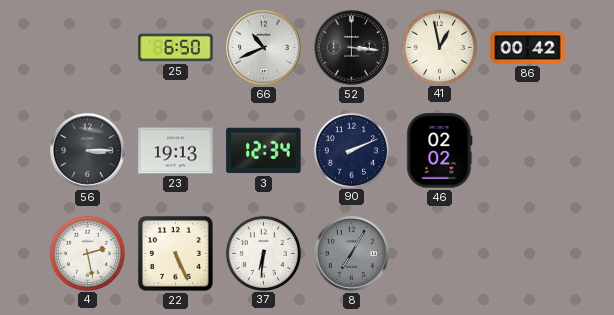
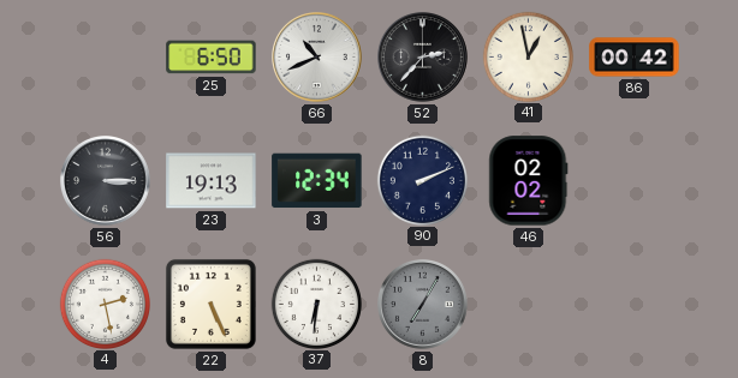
52: 3:16 -> 2:37 (423, 58)
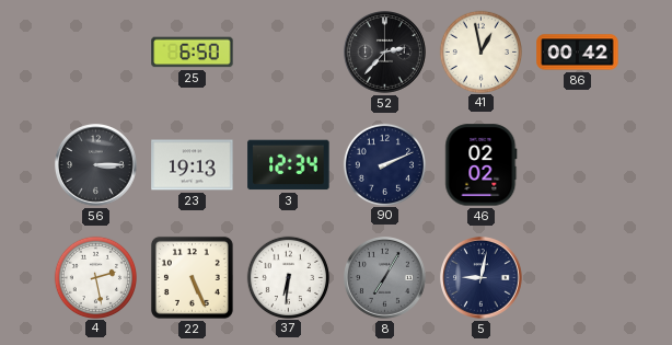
66: 10:41 -> none (317, 58)
5: none -> 9:02 (482, 278)
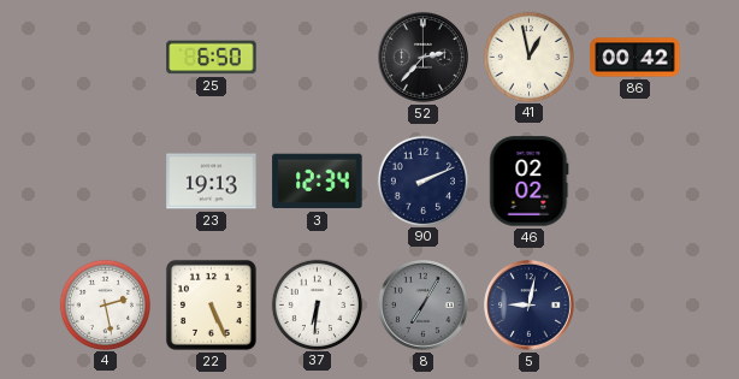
56: 3:15 -> none (96, 165)
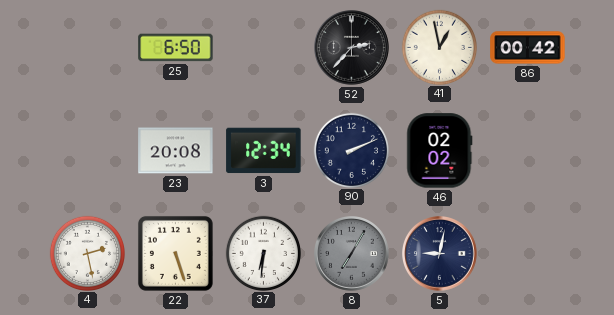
23: 19:13 -> 20:08 (176, 151)
22: 5:26 -> 5:27 (175, 253)
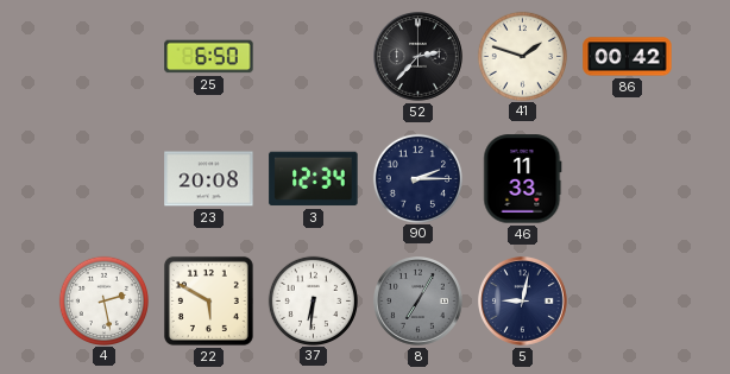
41: 12:58 -> 1:48 (522, 56)
90: 2:11 -> 2:15 (417, 178)
46: 02:02 -> 11:33 (523, 179)
22: 5:27 -> 5:50 (208, 300)
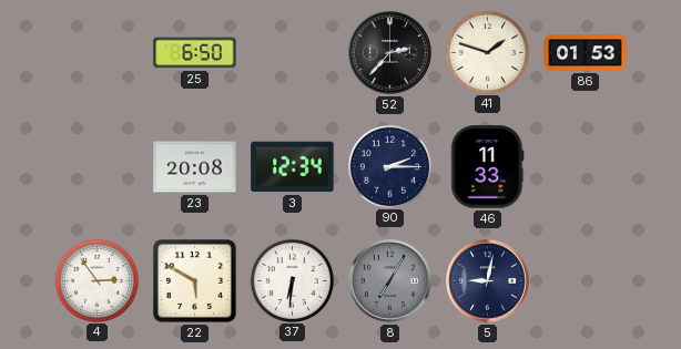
86: 00:42 -> 01:53 (586, 53)
4: 2:28 -> 2:54 (96, 280)
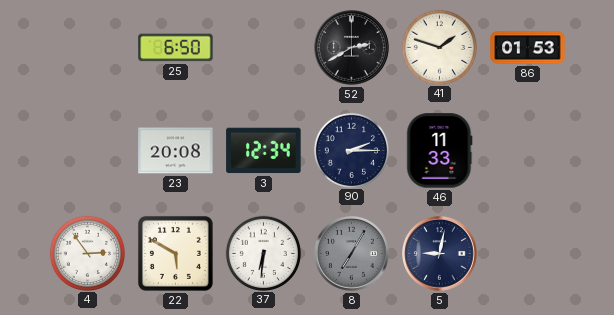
52: 2:37 -> 2:40 (352, 48)
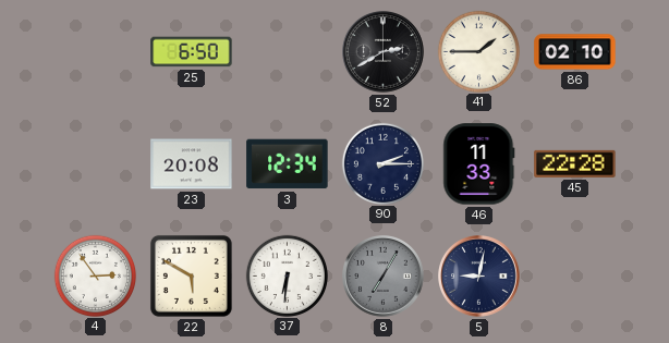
41: 1:48 -> 1:45 (478, 51)
86: 01:53 -> 02:10 (575, 52)
45: none -> 22:28 (575, 163)
